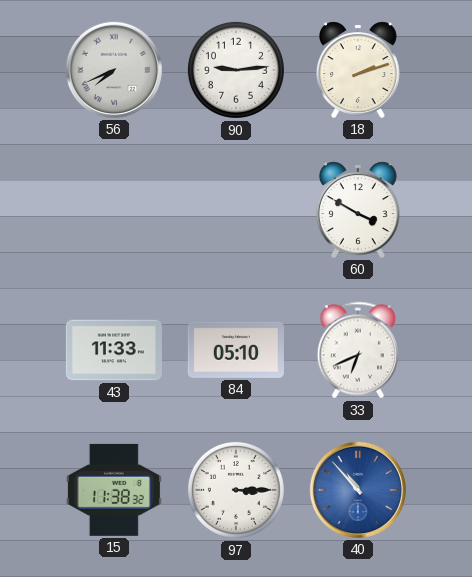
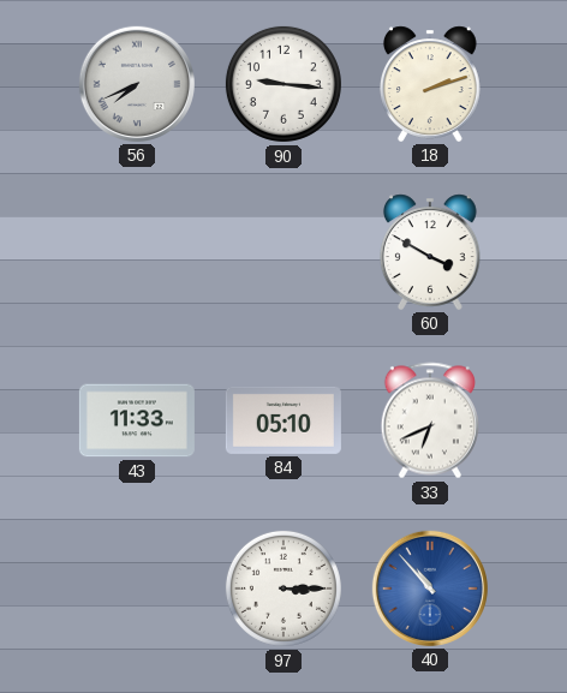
90: 9:14 -> 9:16 (283, 84)
15: 11:38 -> none (114, 490)
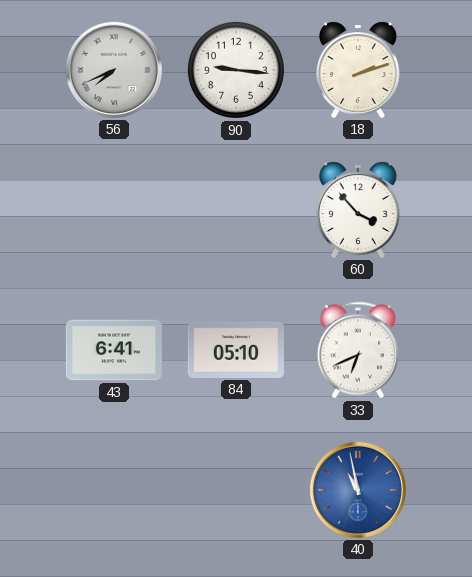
60: 3:50 -> 3:53 (358, 210)
43: 11:33 -> 6:41 (114, 350)
97: 3:15 -> none (283, 589)
40: 10:53 -> 10:58 (358, 490)
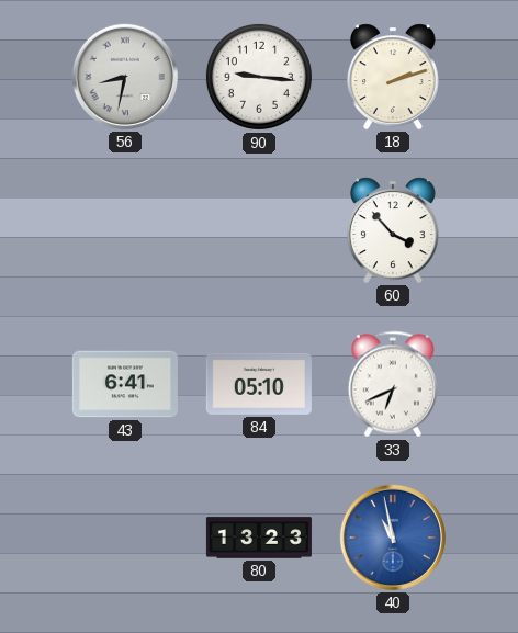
56: 7:41 -> 8:32 (125, 77)
80: none -> 13:23 (259, 538)
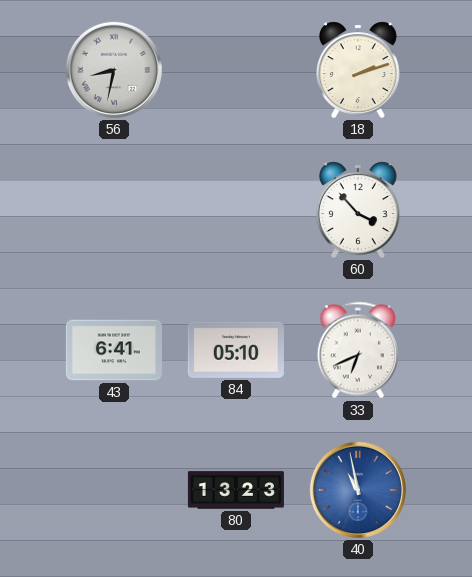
90: 9:16 -> none (259, 77)
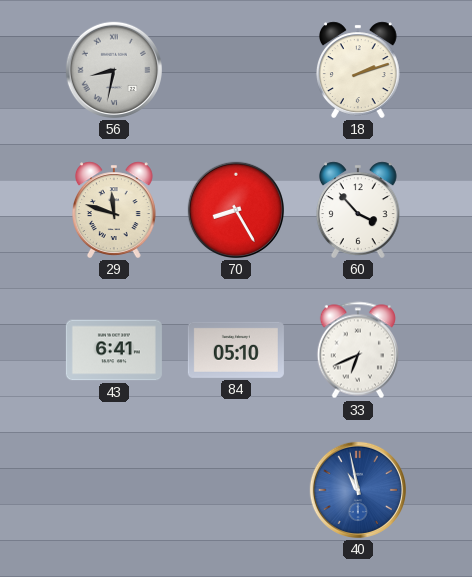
29: none -> 11:48 (114, 210)
70: none -> 8:25 (236, 210)
80: 13:23 -> none (236, 490)
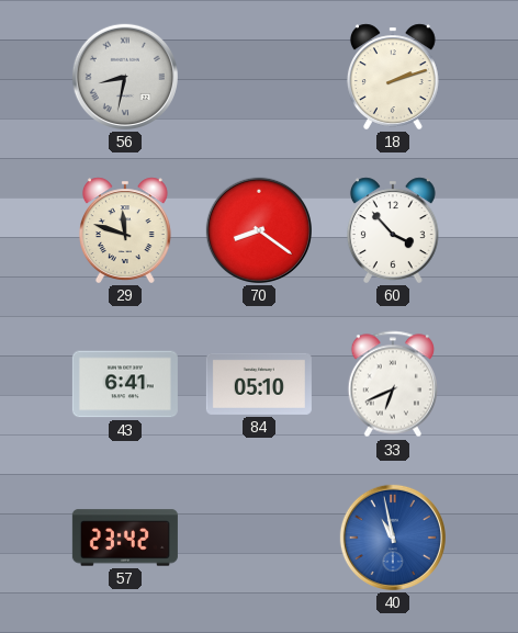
70: 8:25 -> 8:21 (259, 230)
57: none -> 23:42 (125, 538)
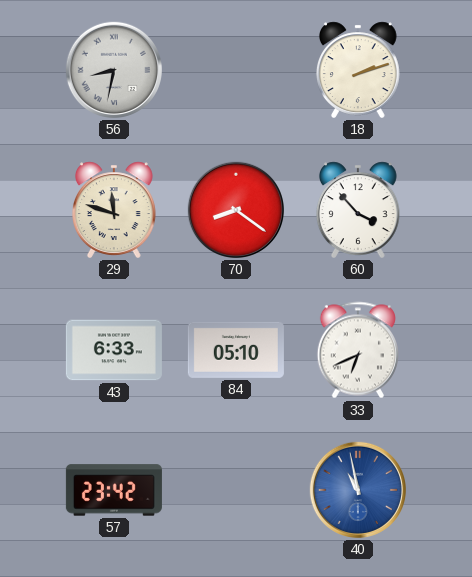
43: 6:41 -> 6:33 (114, 350)
